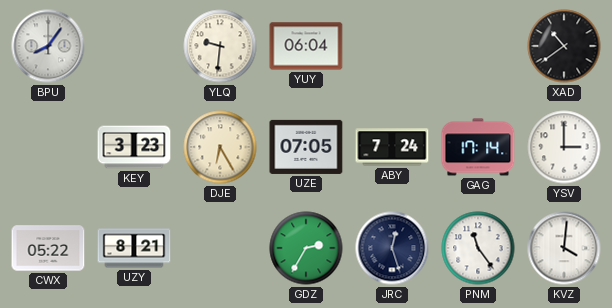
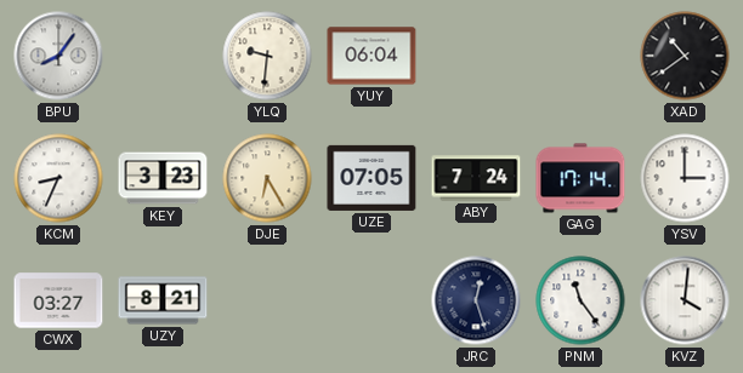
KCM: none -> 8:34 (58, 178)
CWX: 05:22 -> 03:27 (58, 300)
GDZ: 2:35 -> none (306, 248)
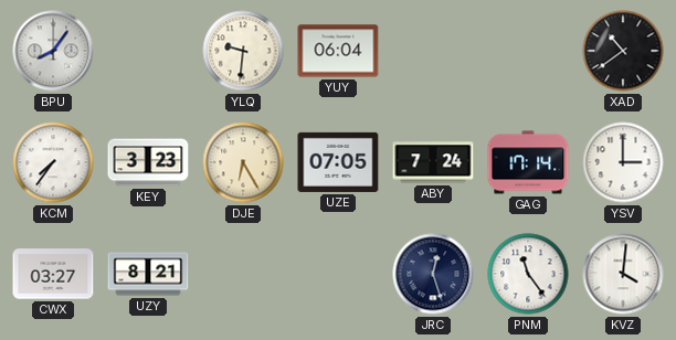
KCM: 8:34 -> 7:36 (53, 162)
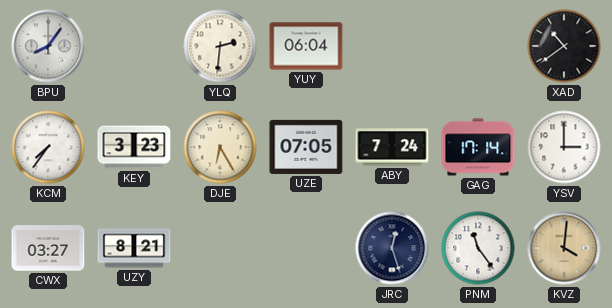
YLQ: 9:31 -> 2:31 (220, 46)
KVZ dial: white -> champagne (564, 248)
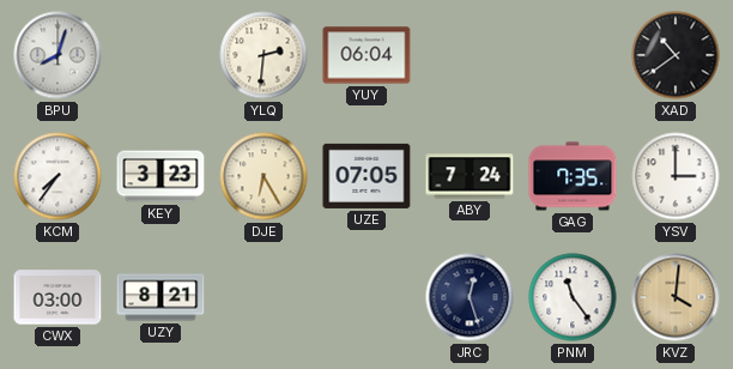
BPU: 8:06 -> 8:03 (57, 55)
GAG: 17:14 -> 7:35 (573, 176)
CWX: 03:27 -> 03:00 (57, 297)
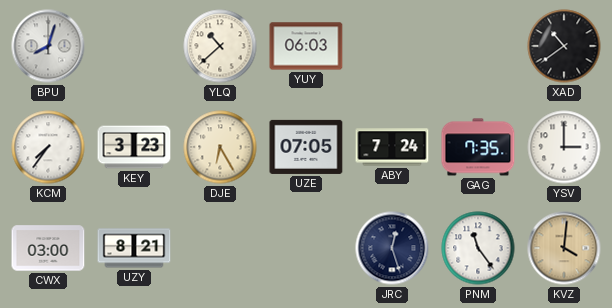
YLQ: 2:31 -> 10:38 (220, 46)
YUY: 06:04 -> 06:03 (306, 46)
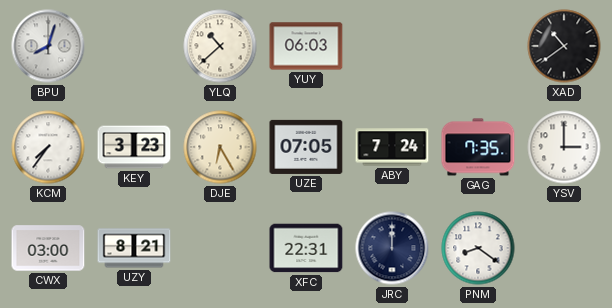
XFC: none -> 22:31 (306, 248)
JRC: 12:27 -> 12:00 (392, 248)
PNM: 11:24 -> 8:21 (478, 248)
KVZ: 4:01 -> none (564, 248)
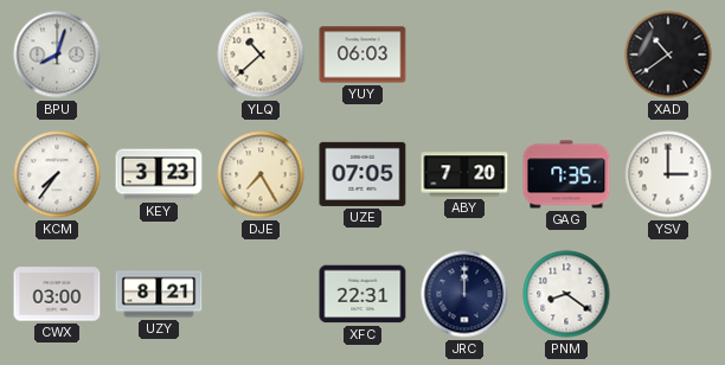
DJE: 6:25 -> 7:25 (261, 174)
ABY: 7:24 -> 7:20 (464, 174)
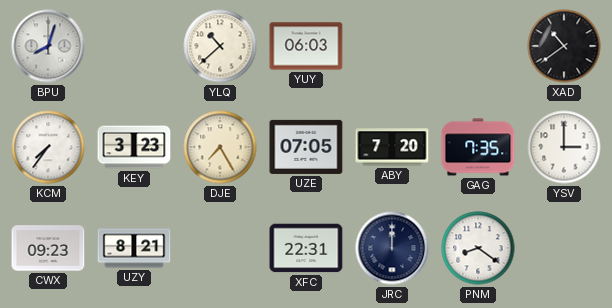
CWX: 03:00 -> 09:23 (48, 248)
